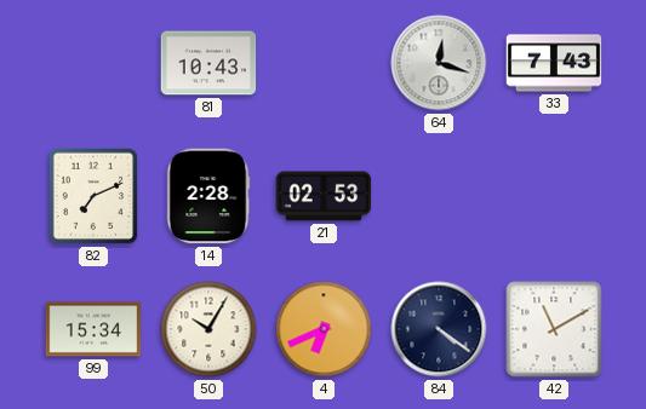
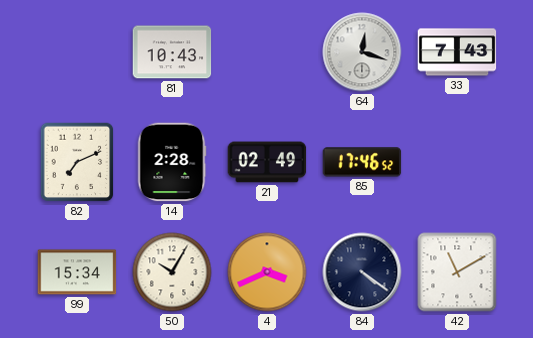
21: 02:53 -> 02:49 (267, 162)
85: none -> 17:46 (362, 162)
4: 6:41 -> 3:41 (267, 272)
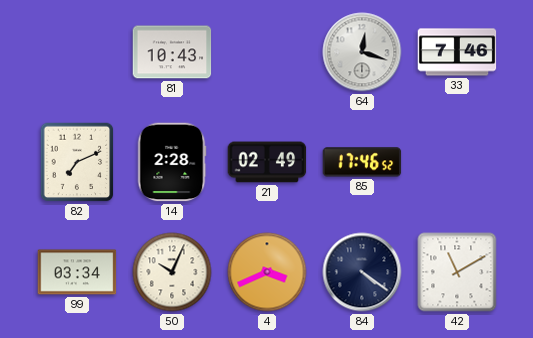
33: 7:43 -> 7:46 (457, 52)
99: 15:34 -> 03:34 (77, 272)
50: 10:05 -> 10:04 (172, 272)
